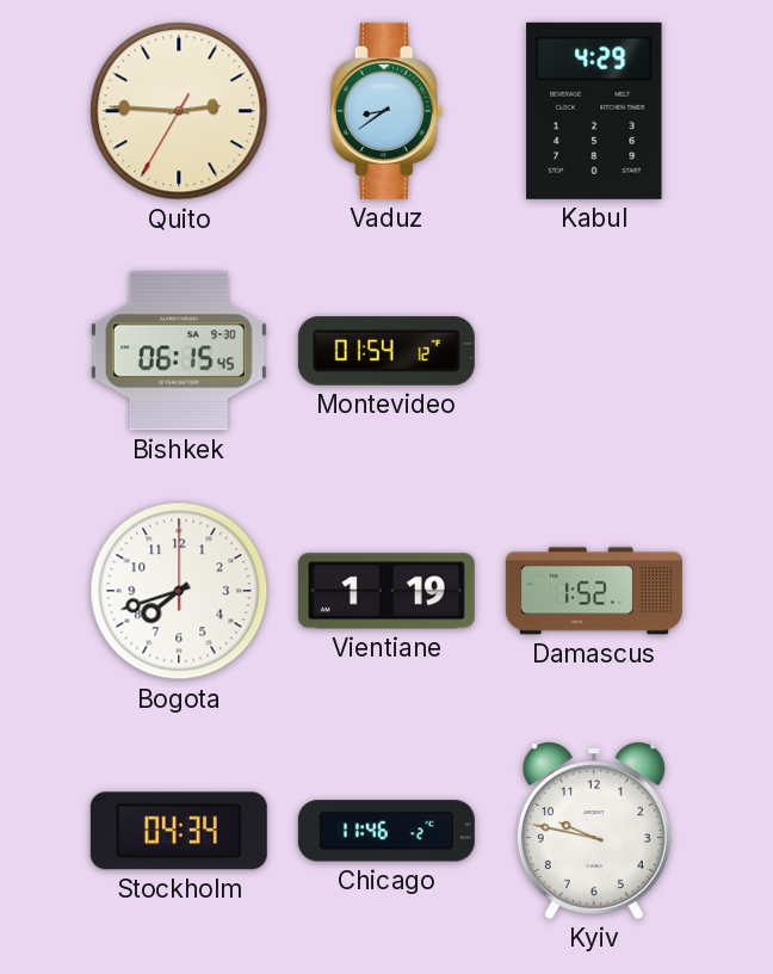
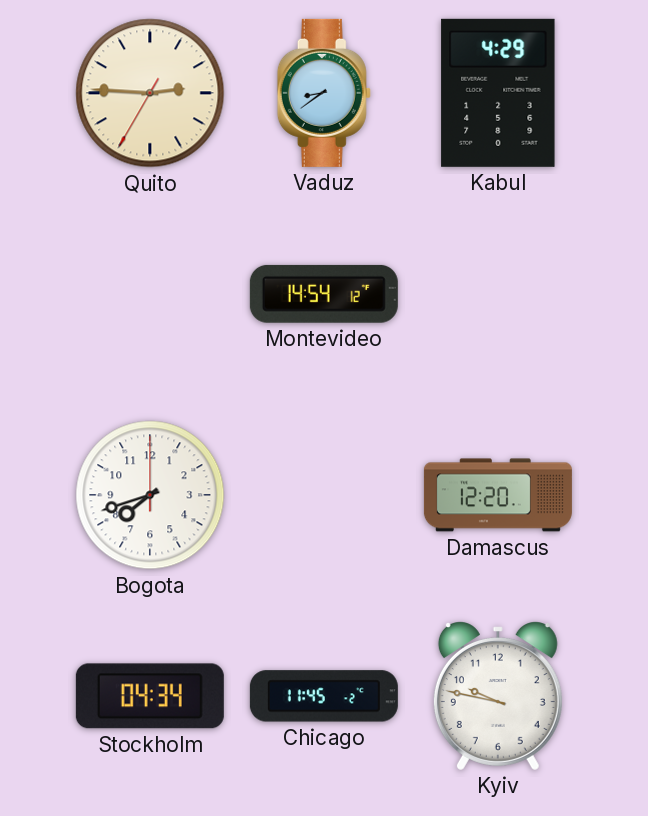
Bishkek: 06:15 -> none (179, 351)
Montevideo: 01:54 -> 14:54 (324, 294)
Vientiane: 1:19 -> none (386, 591)
Damascus: 1:52 -> 12:20 (498, 495)
Chicago: 11:46 -> 11:45 (324, 696)
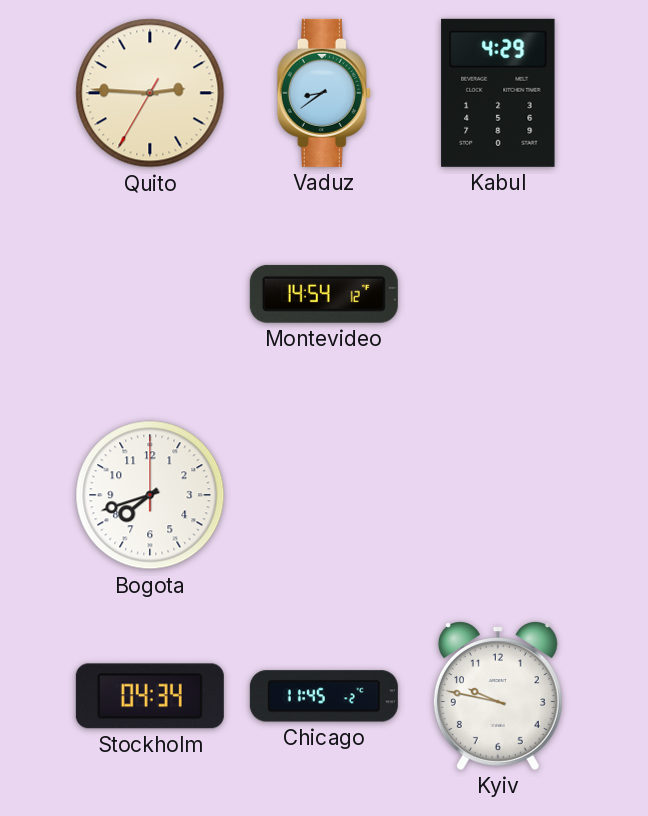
Damascus: 12:20 -> none (498, 495)
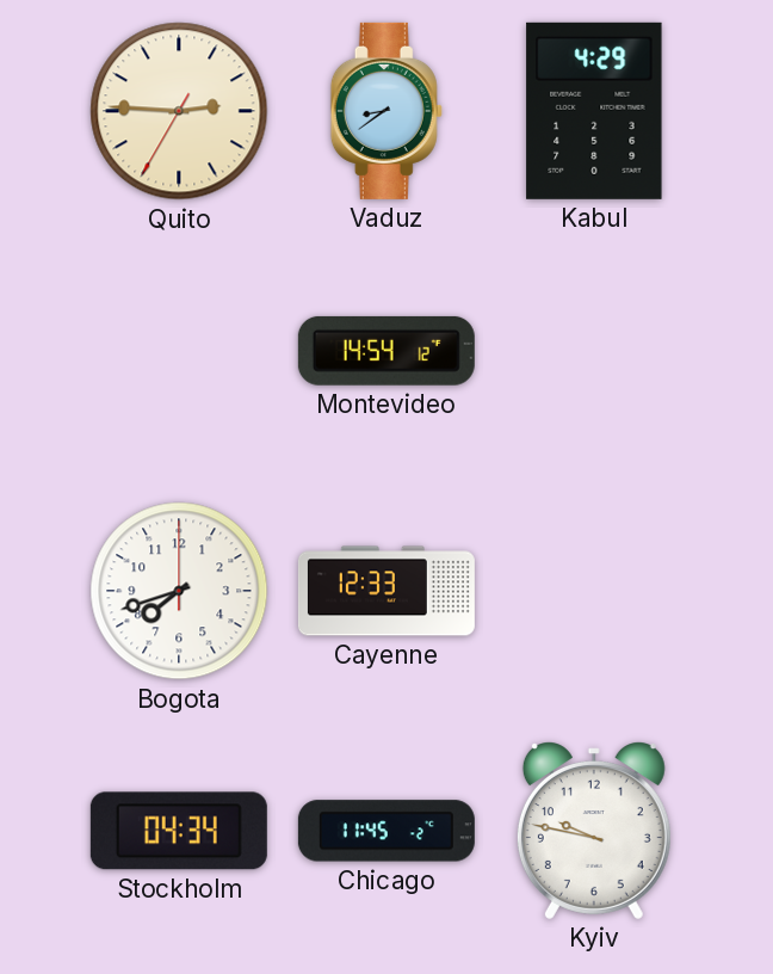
Cayenne: none -> 12:33 (386, 591)
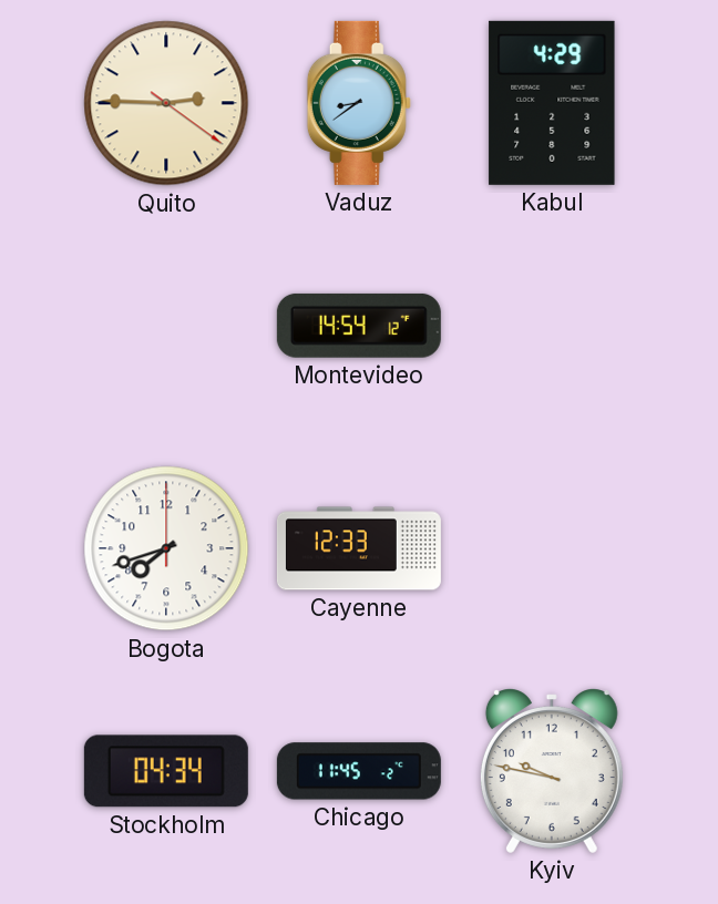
Quito: 2:45:35 -> 2:45:21 (166, 103)
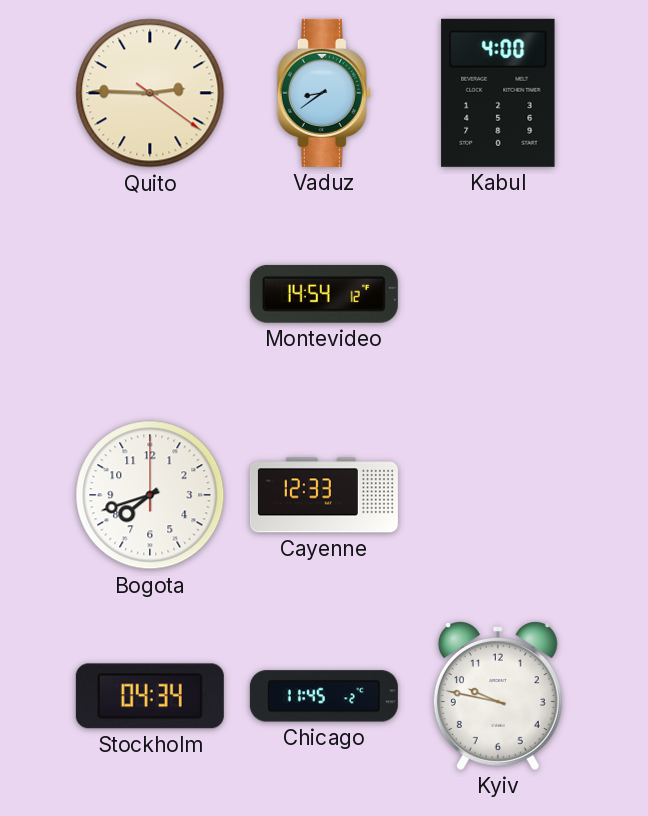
Kabul: 4:29 -> 4:00 (498, 93)
